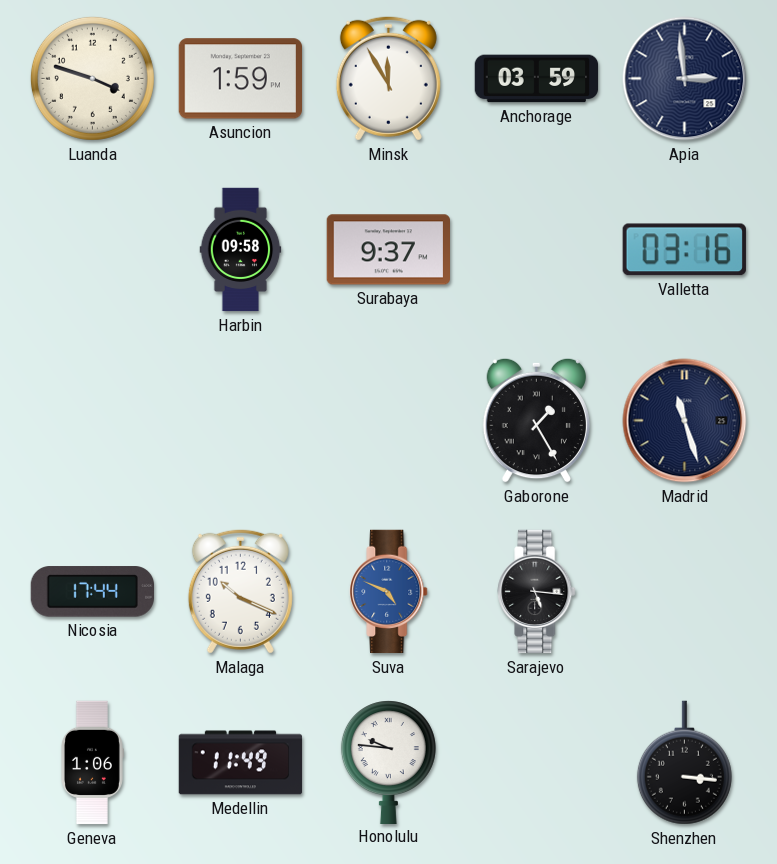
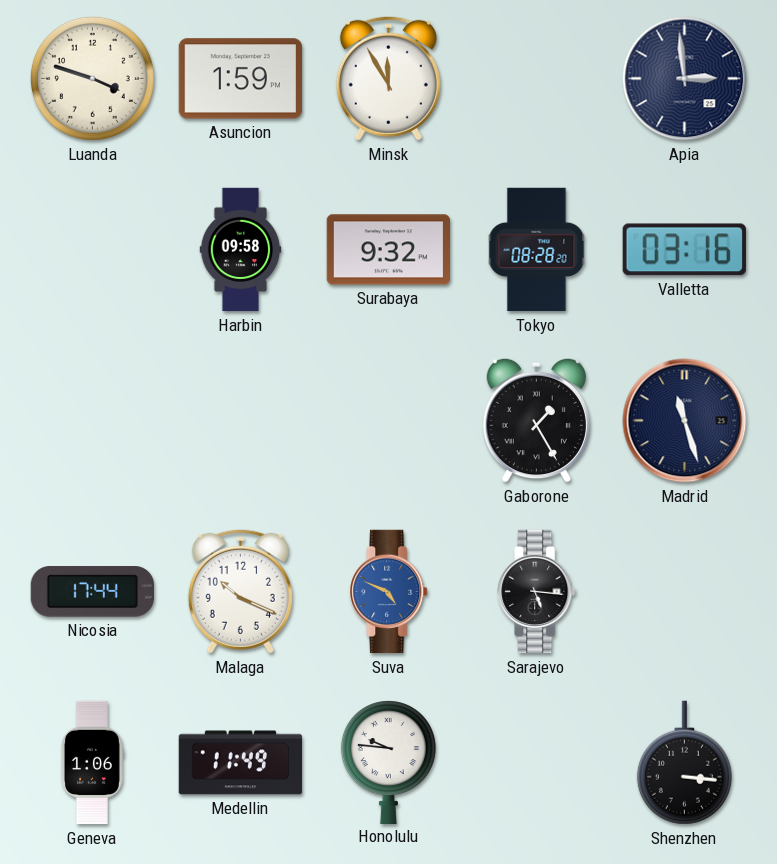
Anchorage: 03:59 -> none (537, 79)
Surabaya: 9:37 -> 9:32 (388, 250)
Tokyo: none -> 08:28 (537, 250)
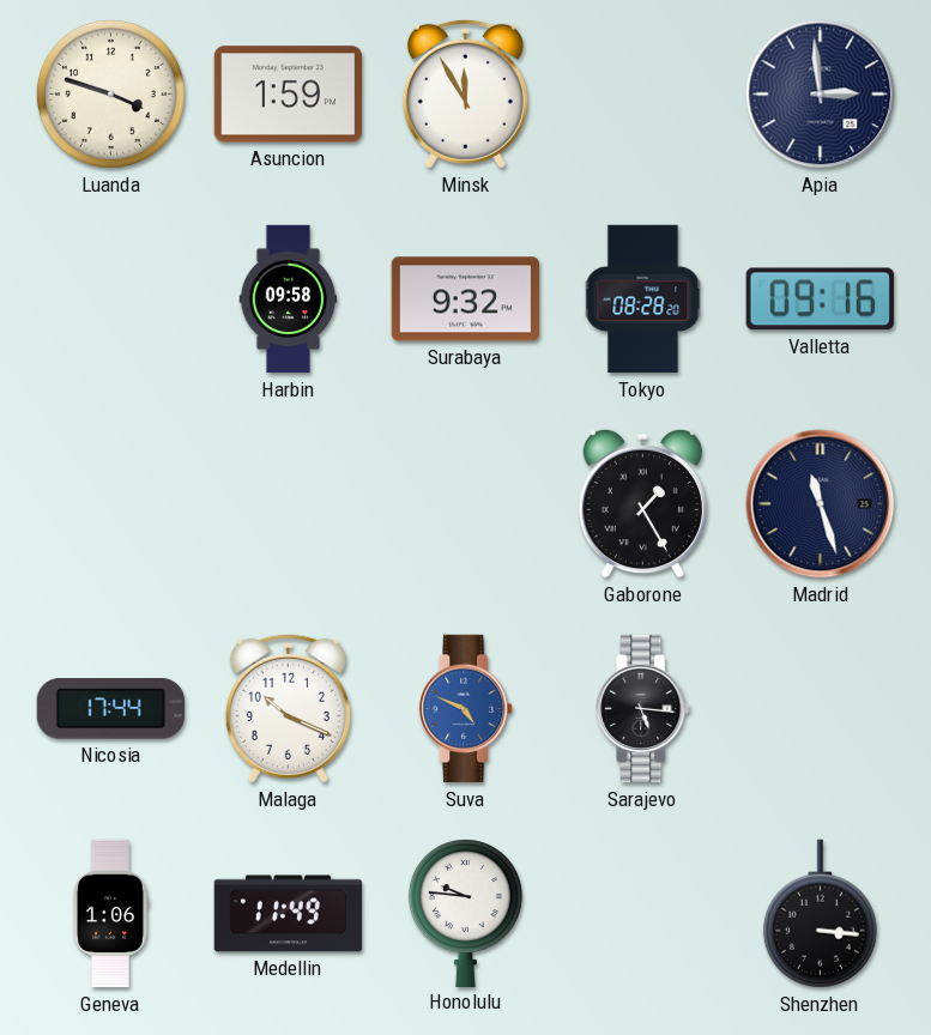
Valletta: 03:16 -> 09:16 (820, 299)
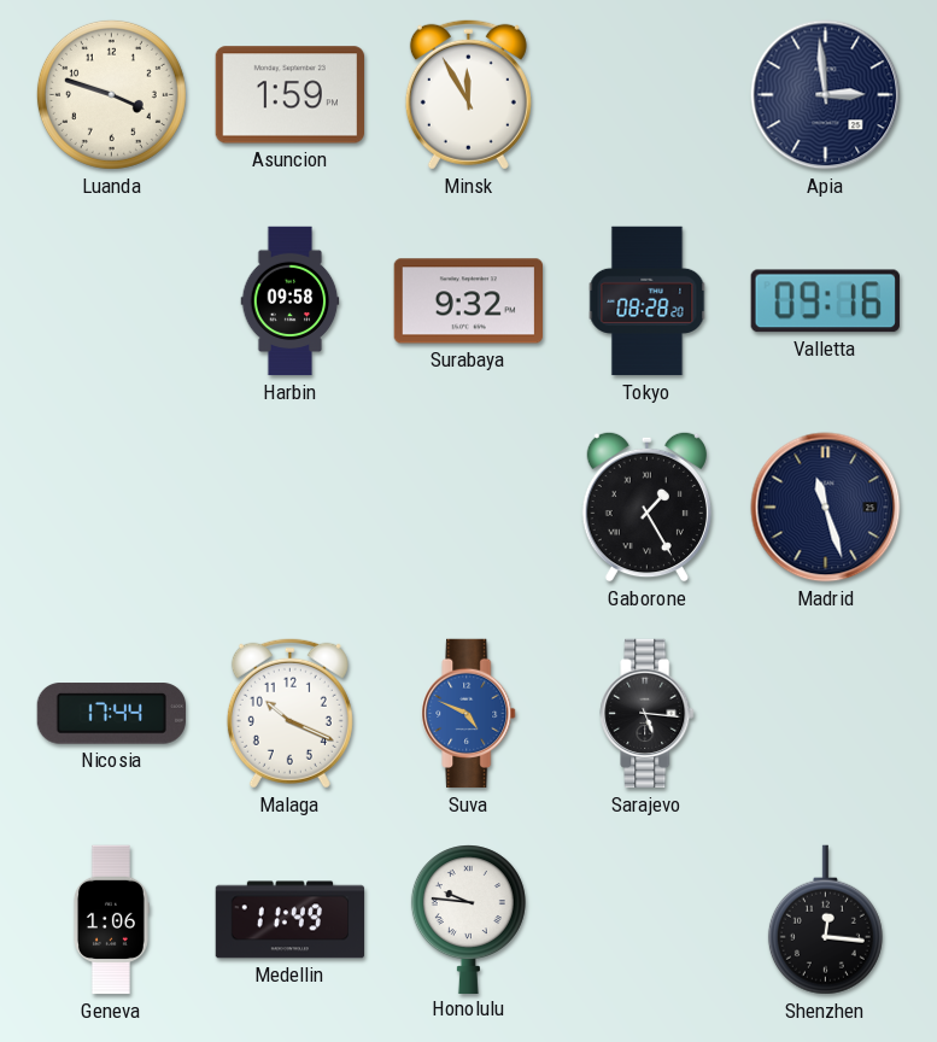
Shenzhen: 3:16 -> 12:16 (825, 920)
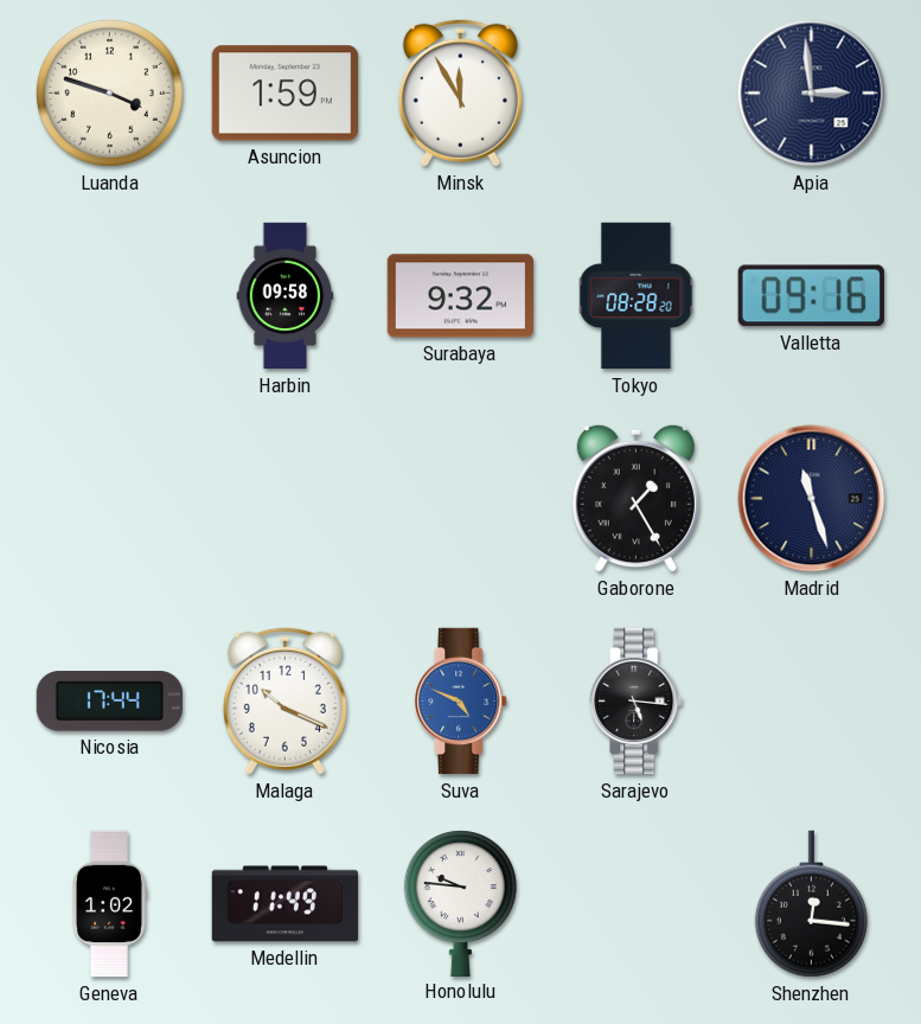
Geneva: 1:06 -> 1:02 (109, 904)
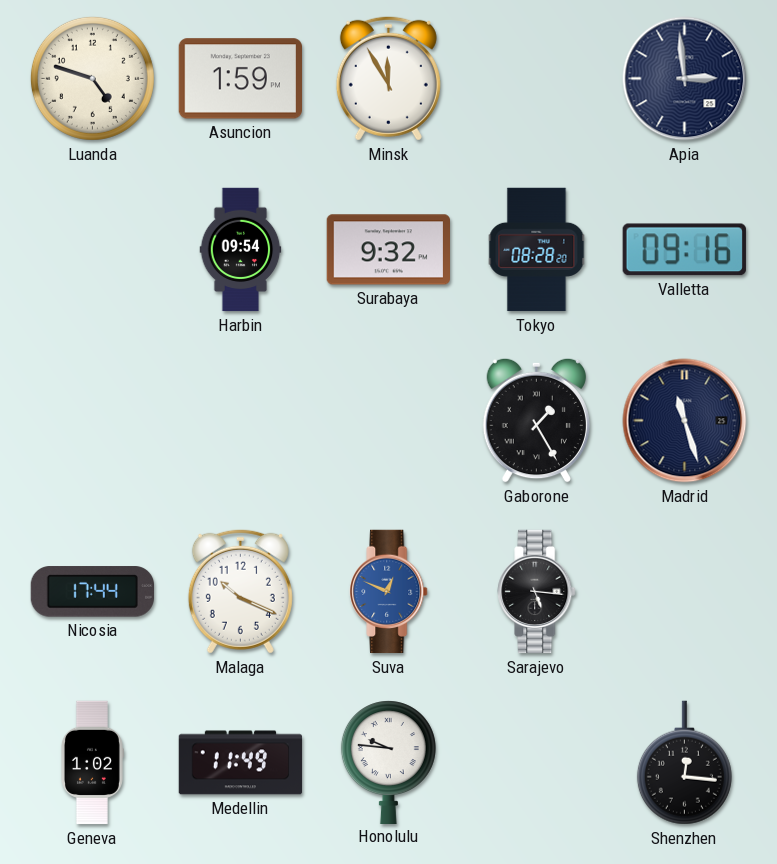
Luanda: 3:48 -> 4:48 (92, 78)
Harbin: 09:58 -> 09:54 (241, 250)
Suva: 4:49 -> 12:49 (389, 592)
